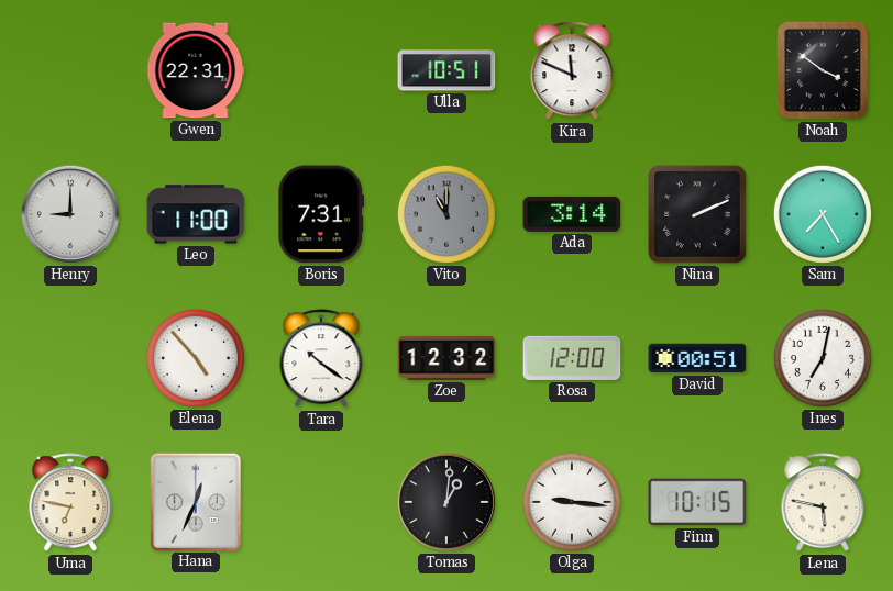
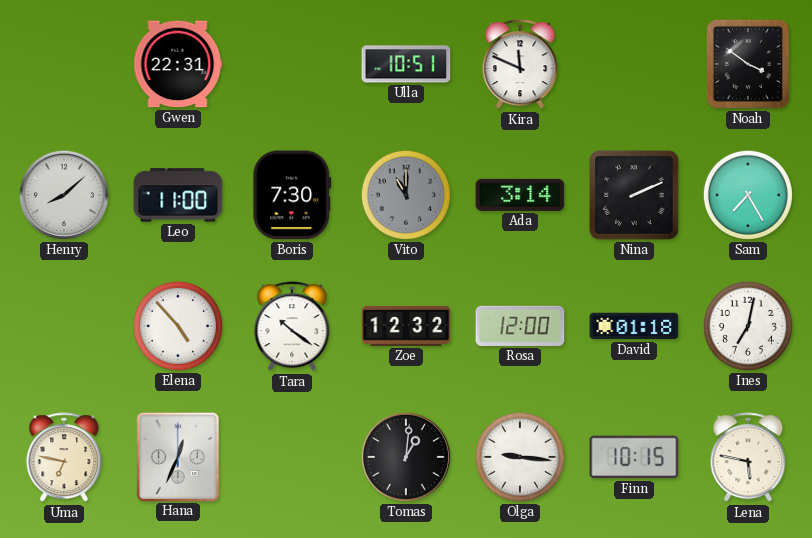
Henry: 9:00 -> 8:08 (64, 195)
Boris: 7:31 -> 7:30 (292, 195)
David: 00:51 -> 01:18 (634, 326)
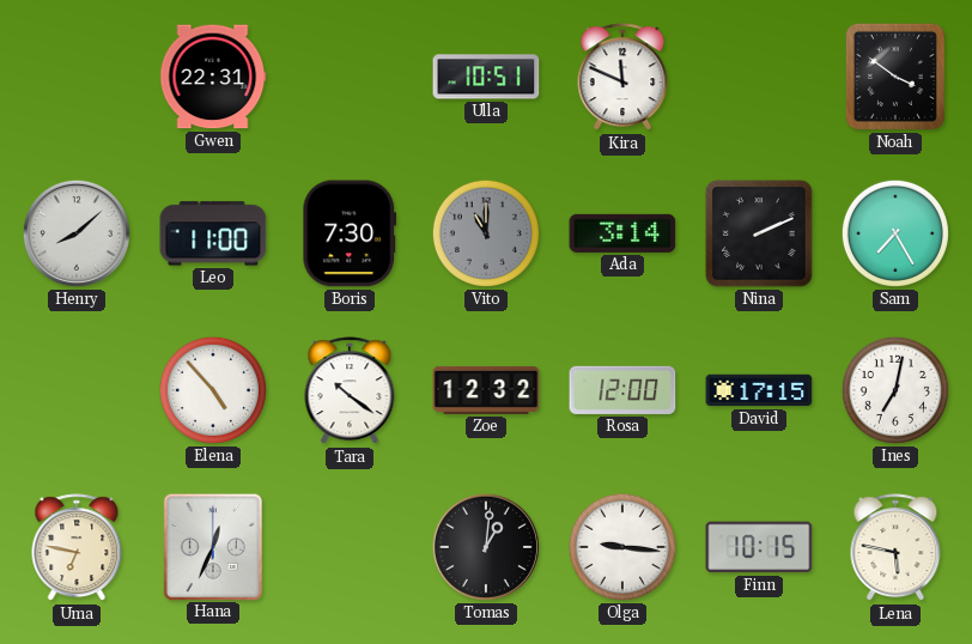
David: 01:18 -> 17:15 (759, 390)
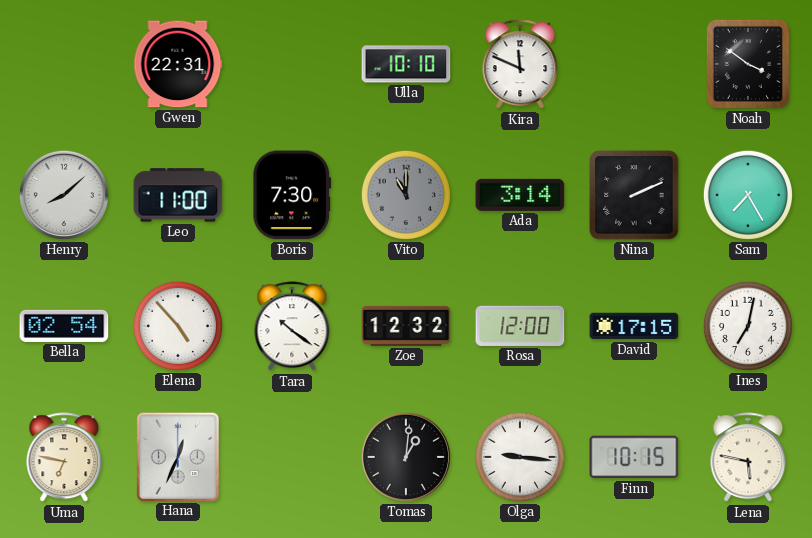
Ulla: 10:51 -> 10:10 (406, 64)
Bella: none -> 02:54 (64, 326)
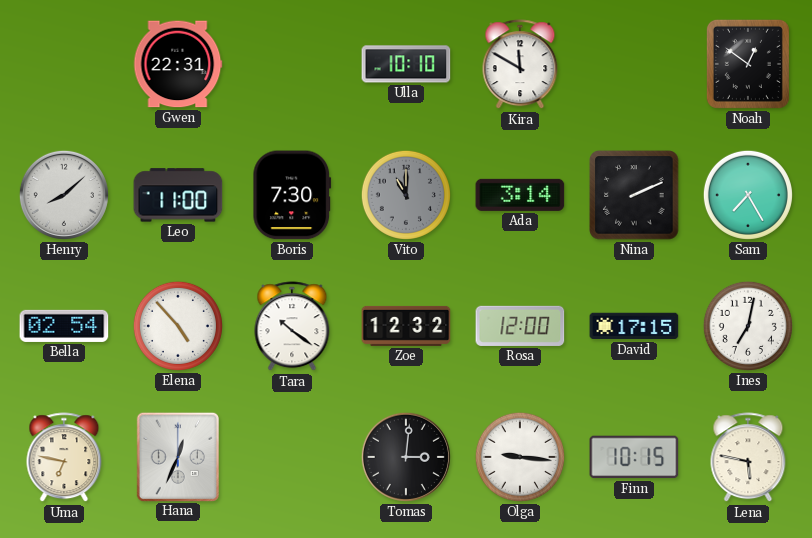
Kira: 11:49 -> 11:50 (520, 65)
Noah: 3:51 -> 12:51 (748, 64)
Tomas: 1:01 -> 3:01 (406, 457)
